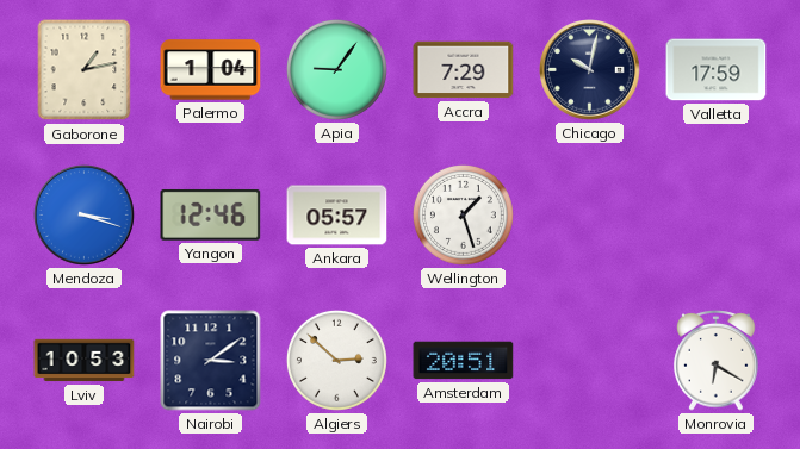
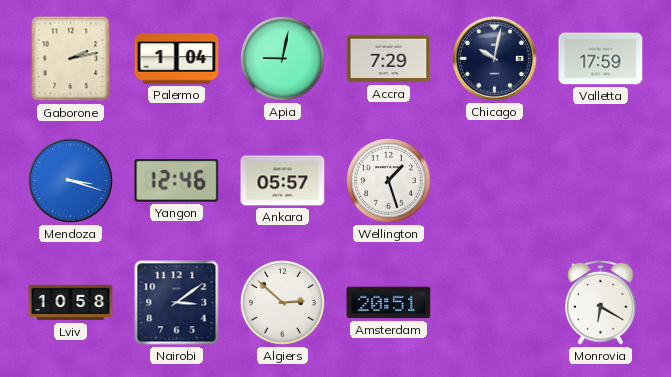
Gaborone: 1:13 -> 2:13 (71, 59)
Apia: 9:06 -> 9:02 (282, 58)
Lviv: 10:53 -> 10:58 (71, 303)
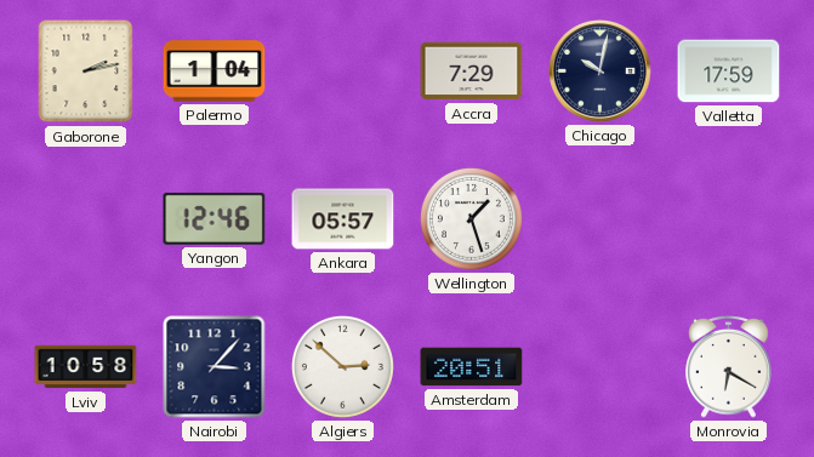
Apia: 9:02 -> none (282, 58)
Mendoza: 3:18 -> none (71, 181)
Nairobi: 3:09 -> 3:07 (215, 367)
